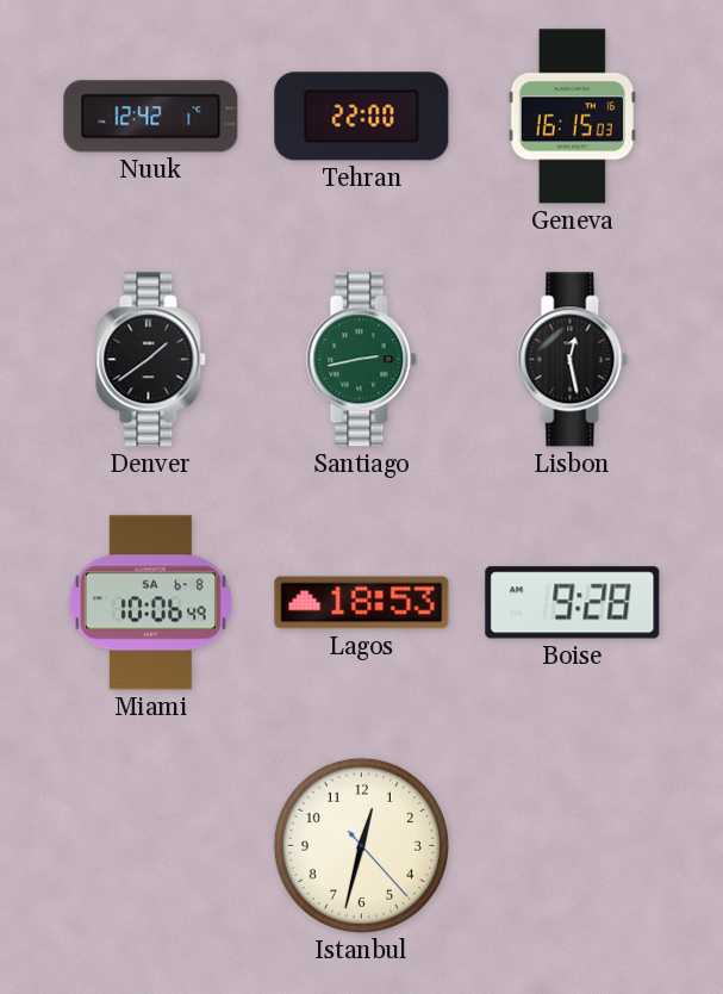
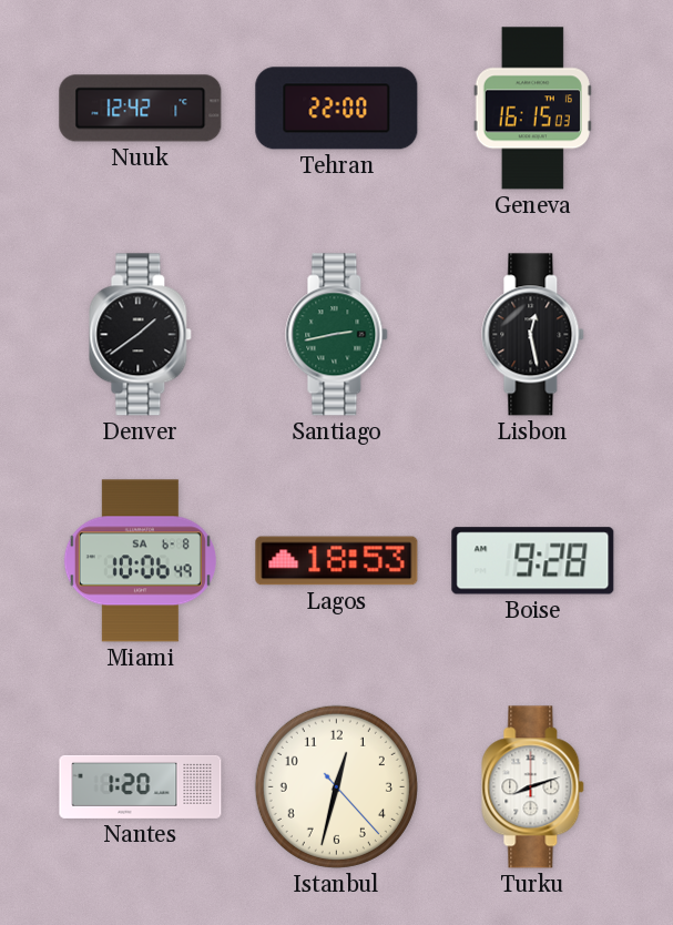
Nantes: none -> 1:20 (141, 786)
Turku: none -> 8:12 (533, 787)
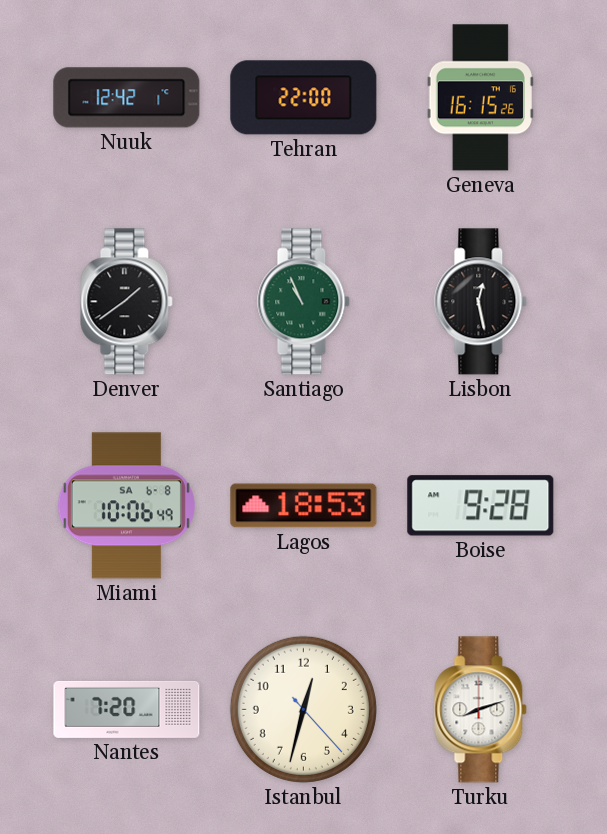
Geneva: 16:15:03 -> 16:15:26 (480, 98)
Santiago: 2:43 -> 10:56 (304, 302)
Nantes: 1:20 -> 7:20 (127, 709)
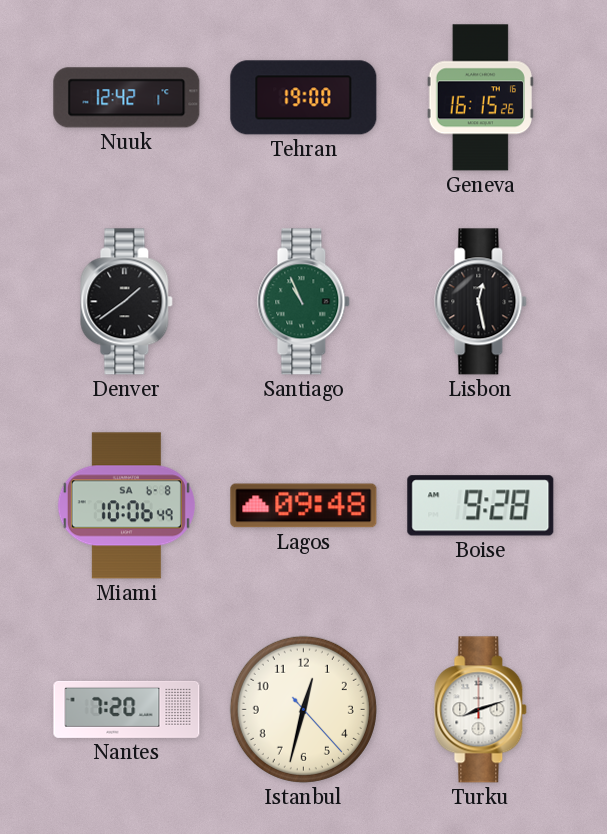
Tehran: 22:00 -> 19:00 (304, 98)
Lagos: 18:53 -> 09:48 (304, 506)
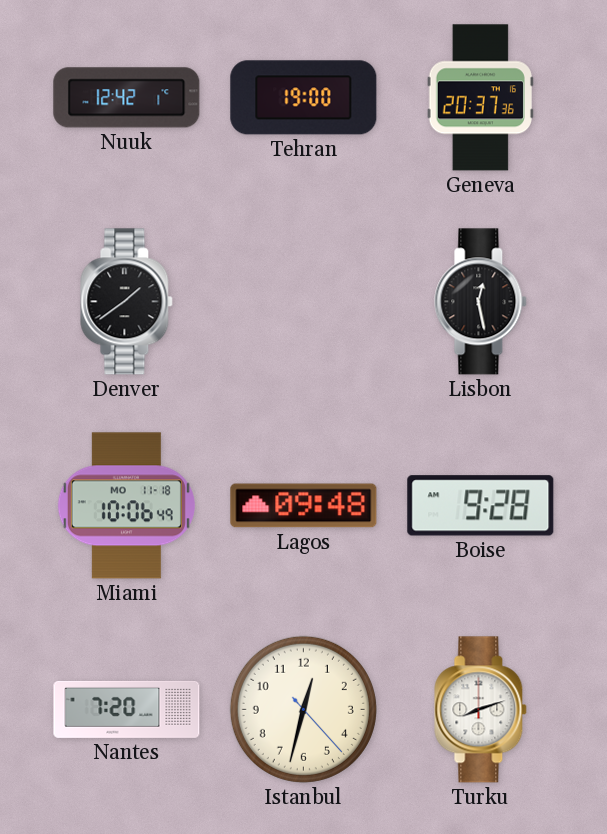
Geneva: 16:15 -> 20:37 (480, 98)
Santiago: 10:56 -> none (304, 302)
Miami date: SA 6-8 -> MO 11-18 (126, 506)
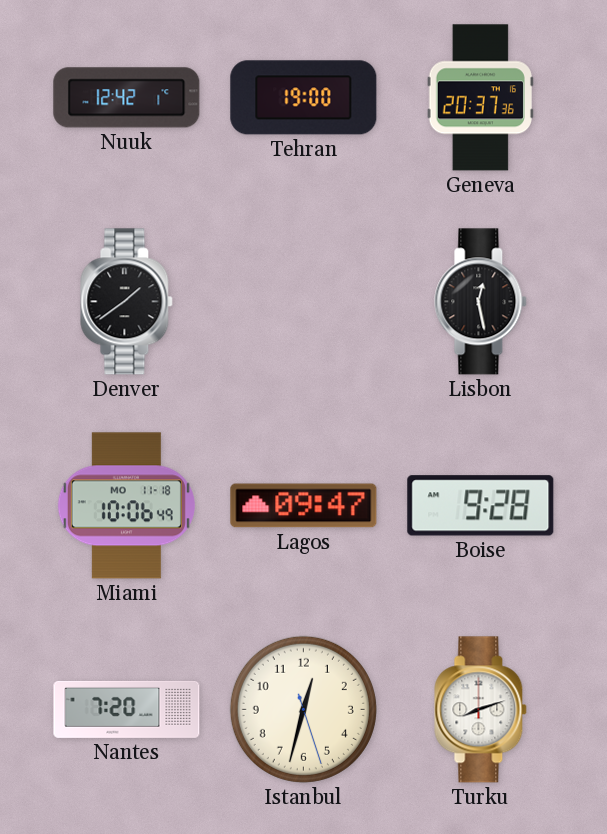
Lagos: 09:48 -> 09:47 (304, 506)
Istanbul: 12:32:23 -> 12:32:27 (303, 709)
